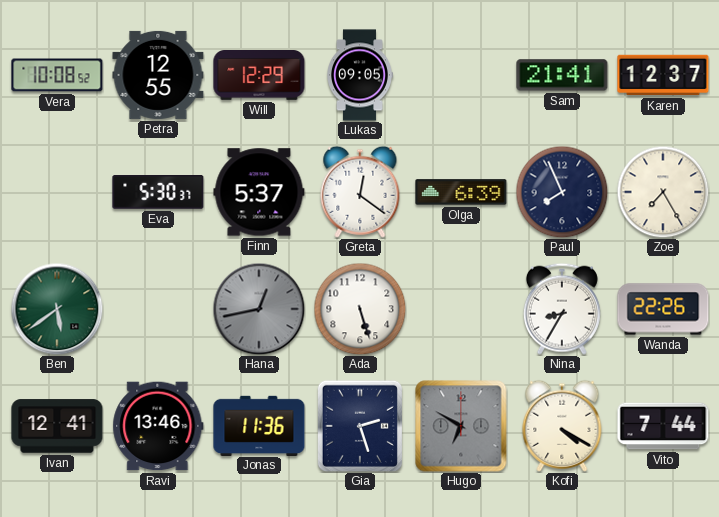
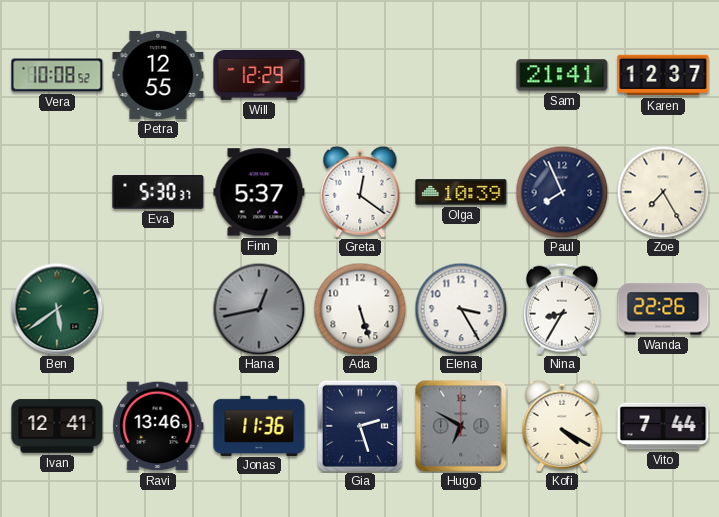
Lukas: 09:05 -> none (360, 75)
Olga: 6:39 -> 10:39 (461, 192)
Elena: none -> 3:25 (461, 309)
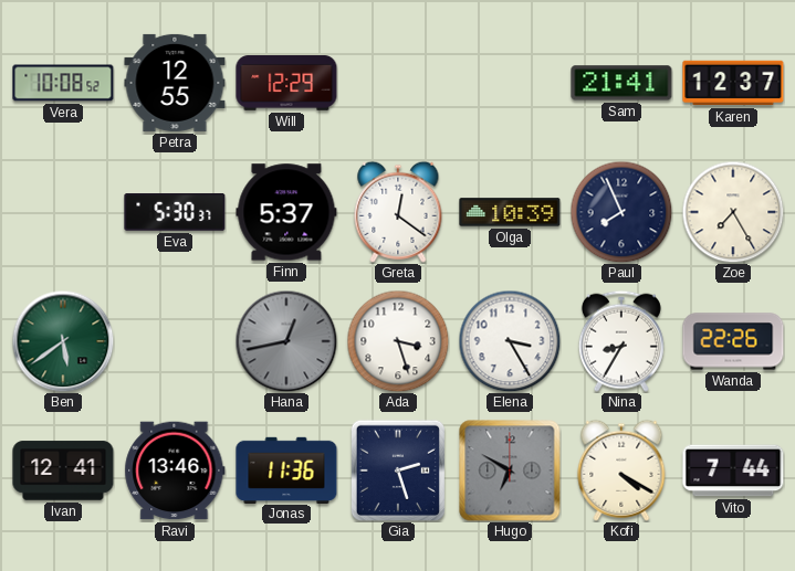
Ada: 5:27 -> 3:27 (398, 341)
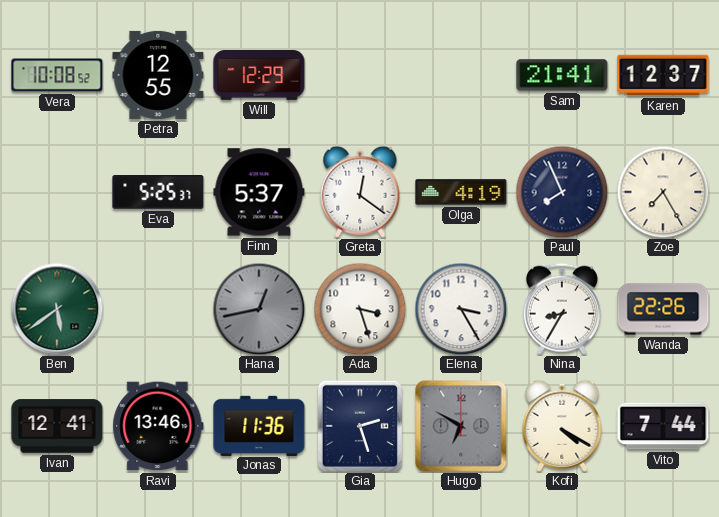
Eva: 5:30 -> 5:25 (158, 193)
Olga: 10:39 -> 4:19 (461, 192)
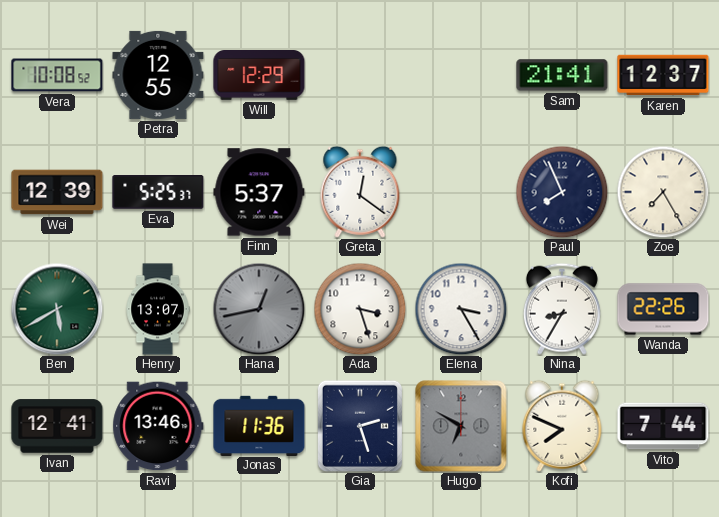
Wei: none -> 12:39 (57, 192)
Olga: 4:19 -> none (461, 192)
Ben: 5:39 -> 5:40 (57, 309)
Henry: none -> 13:07 (158, 309)
Kofi: 4:20 -> 7:49 (562, 426)
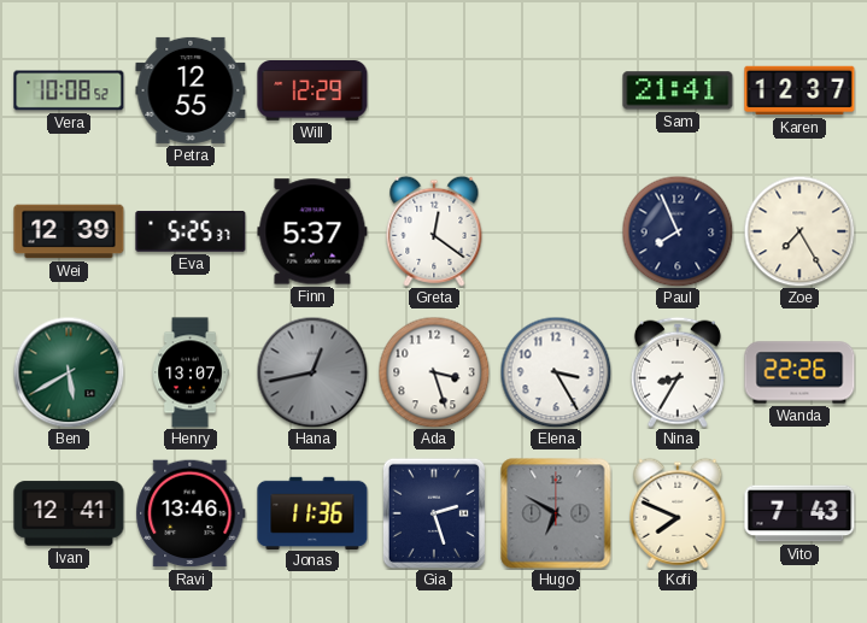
Vito: 7:44 -> 7:43 (799, 513)
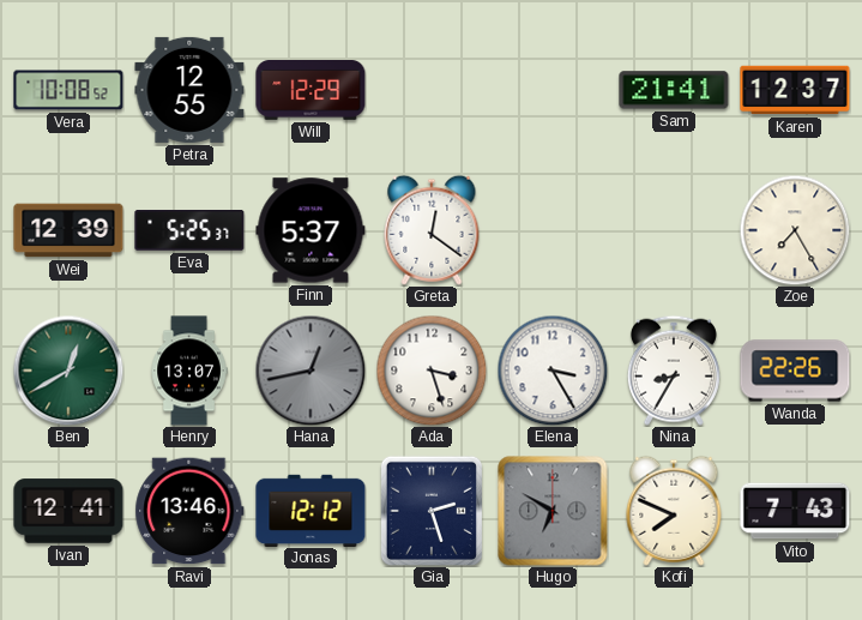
Paul: 7:56 -> none (678, 231)
Ben: 5:40 -> 12:40 (68, 371)
Jonas: 11:36 -> 12:12 (311, 510)
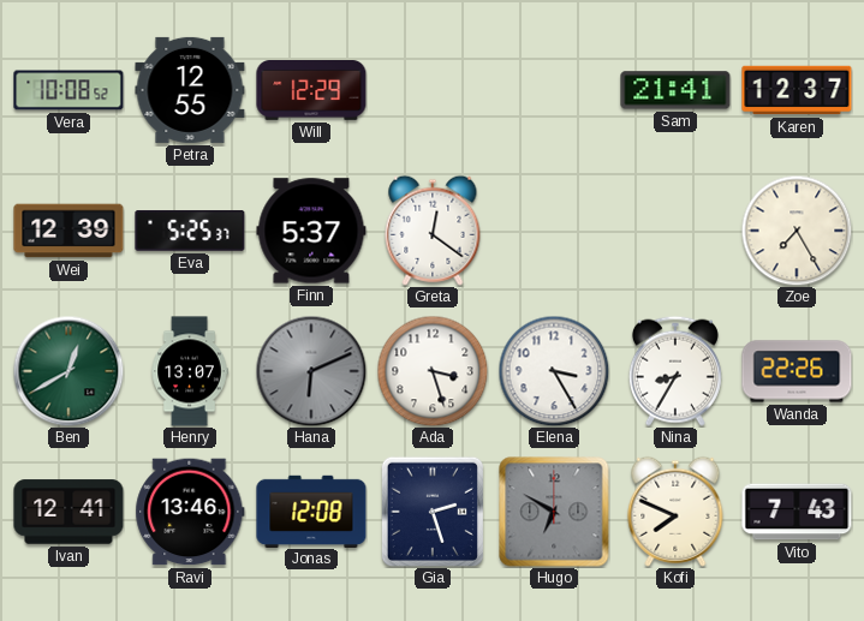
Hana: 12:43 -> 6:11 (311, 371)
Jonas: 12:12 -> 12:08 (311, 510)
